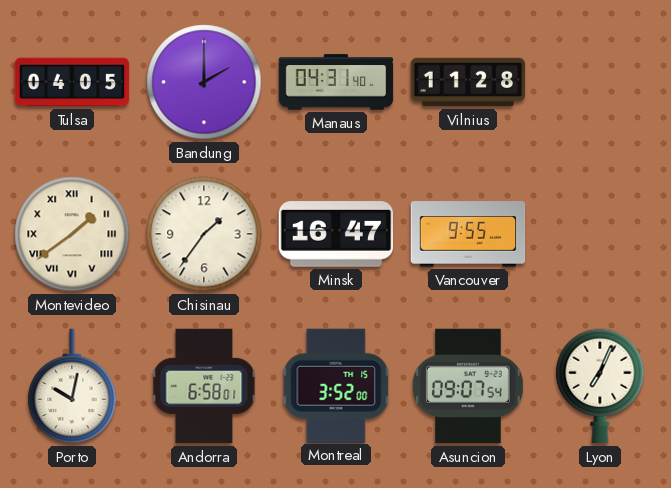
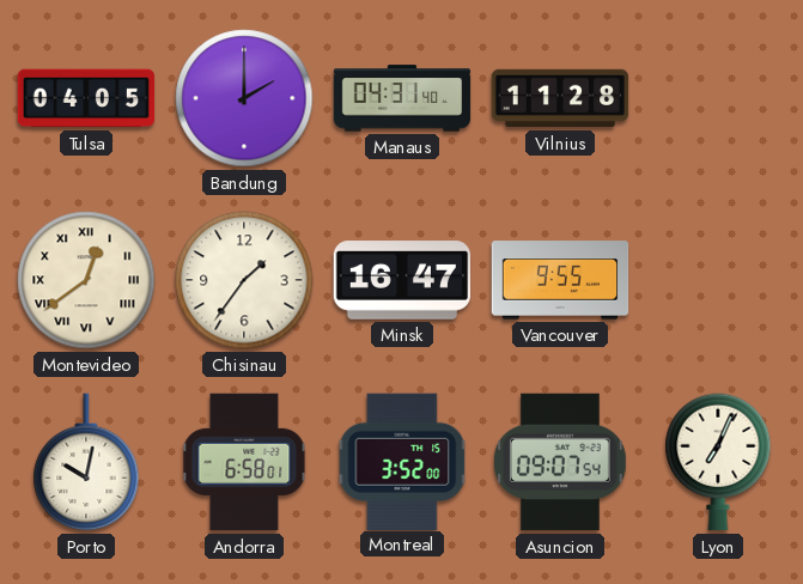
Montevideo: 1:39 -> 12:39 (86, 280)
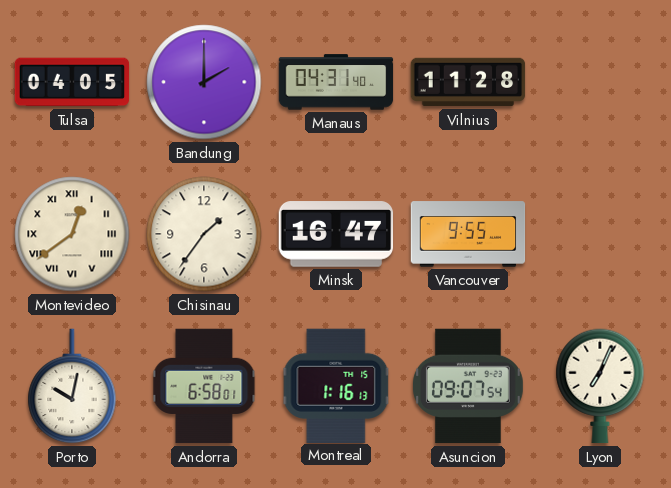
Montreal: 3:52 -> 1:16 (336, 385)
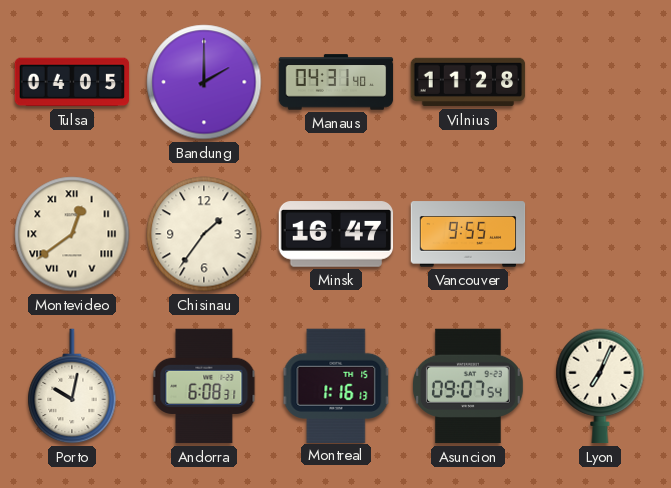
Andorra: 6:58 -> 6:08 (204, 386)
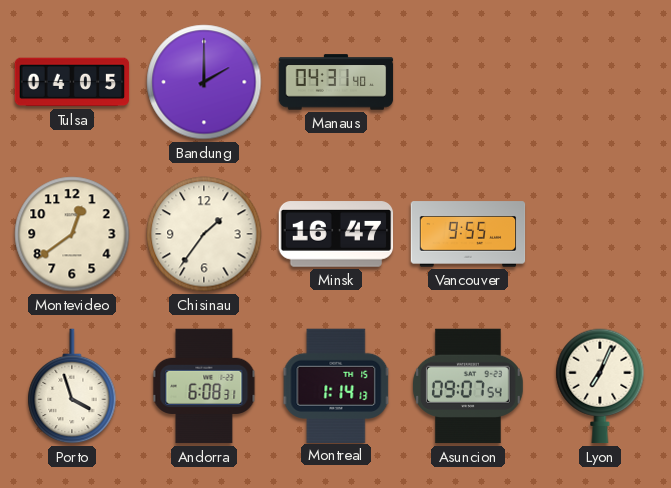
Vilnius: 11:28 -> none (468, 82)
Montevideo numerals: Roman -> Arabic (72, 234)
Porto: 10:02 -> 3:57 (72, 386)
Montreal: 1:16 -> 1:14 (336, 385)
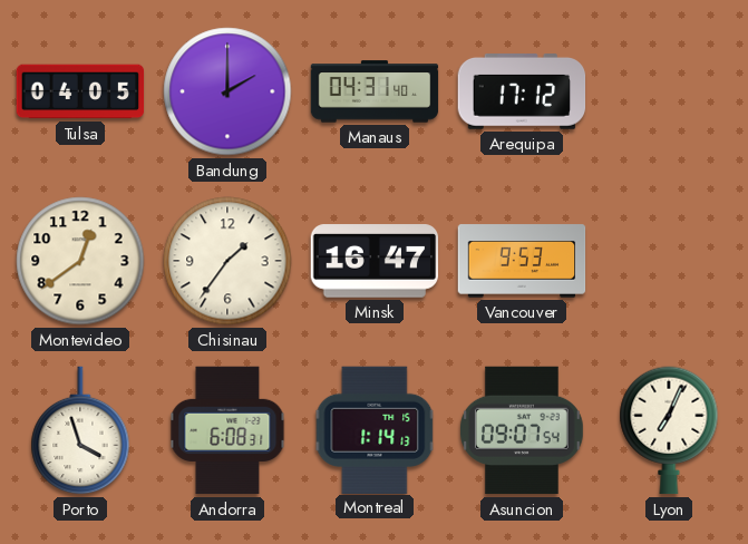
Arequipa: none -> 17:12 (522, 93)
Vancouver: 9:55 -> 9:53 (522, 261)
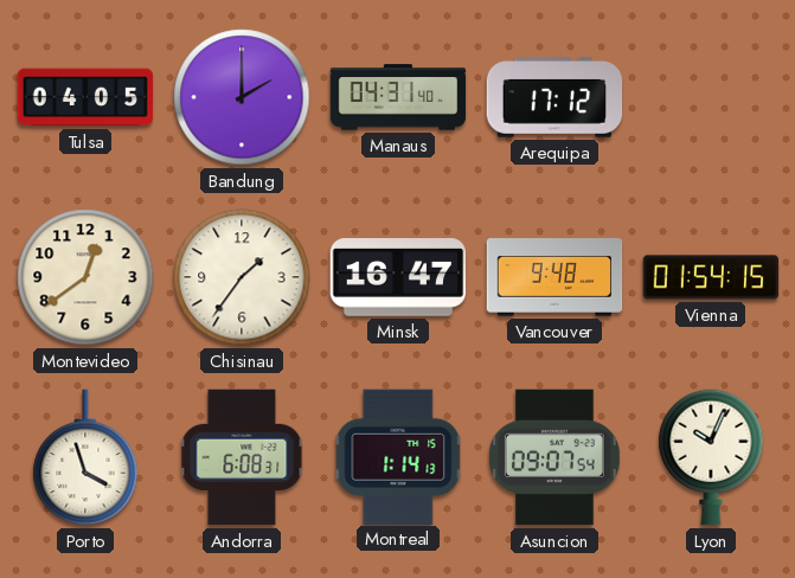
Vancouver: 9:53 -> 9:48 (554, 277)
Vienna: none -> 01:54 (711, 277)
Lyon: 7:04 -> 10:04 (711, 457)
